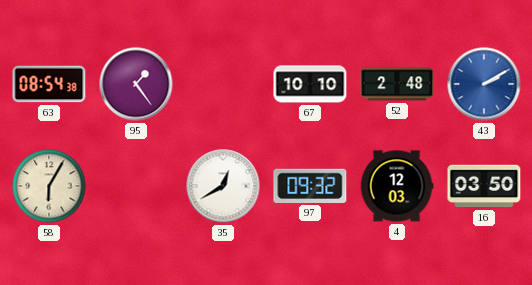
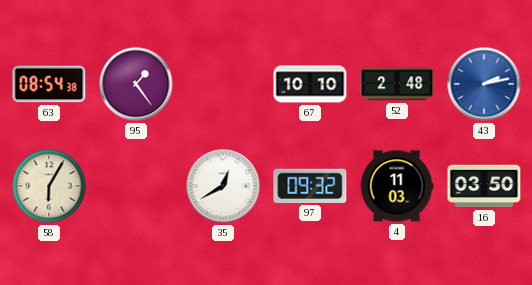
43: 2:10 -> 2:13 (484, 84)
4: 12:03 -> 11:03 (397, 186)
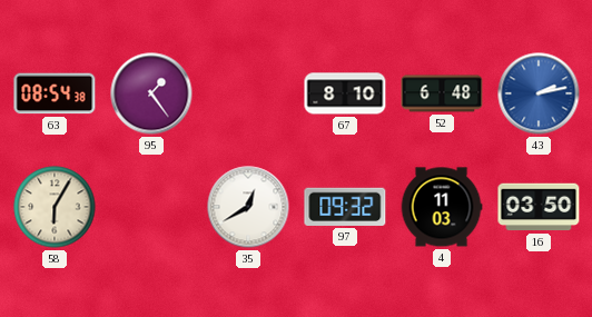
67: 10:10 -> 8:10 (345, 93)
52: 2:48 -> 6:48 (442, 93)
